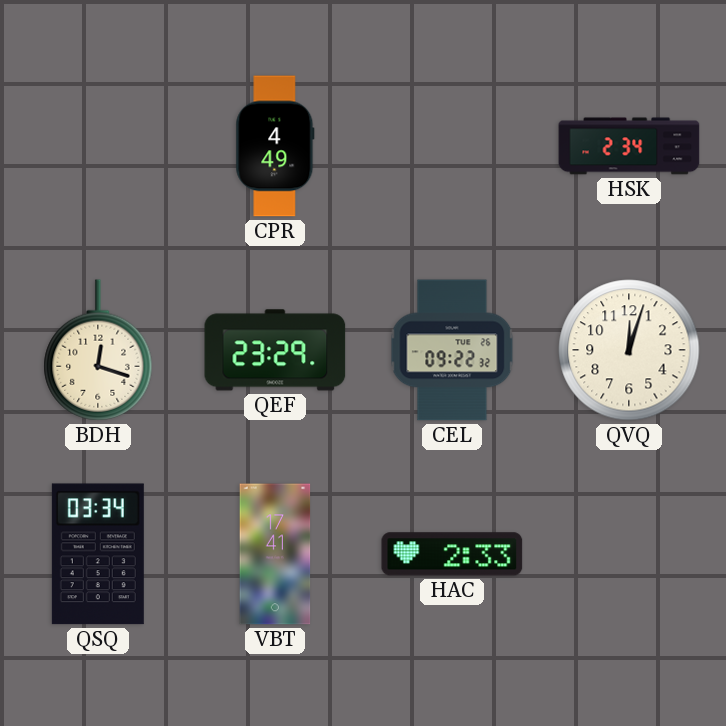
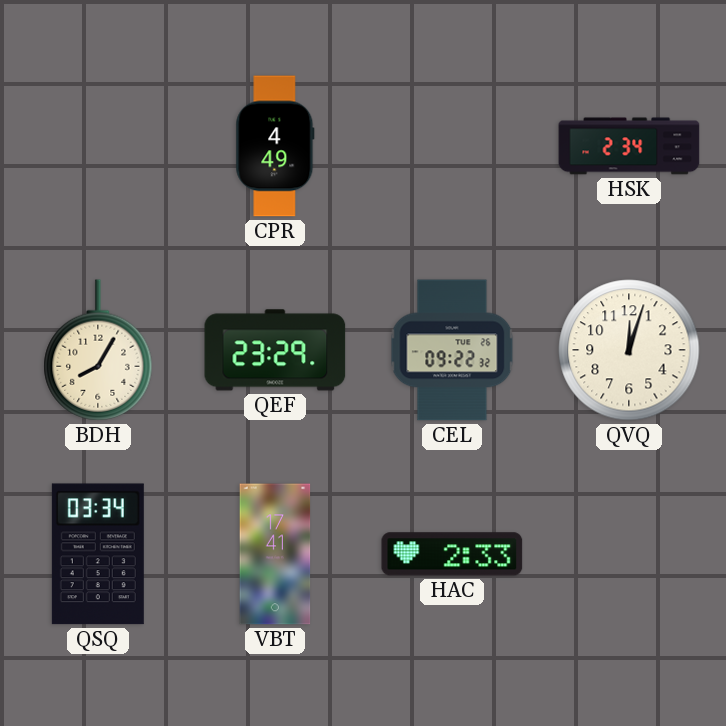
BDH: 12:18 -> 8:05 (98, 350)
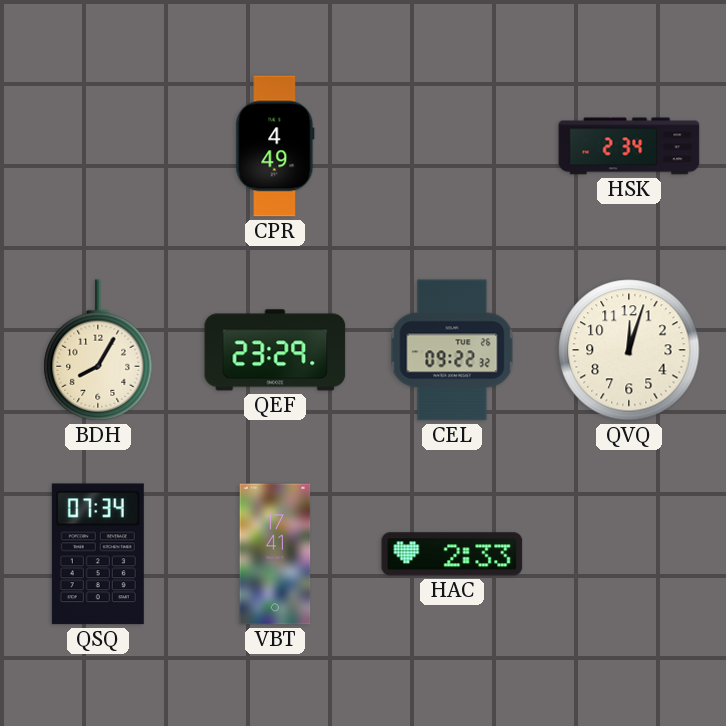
QSQ: 03:34 -> 07:34 (98, 554)
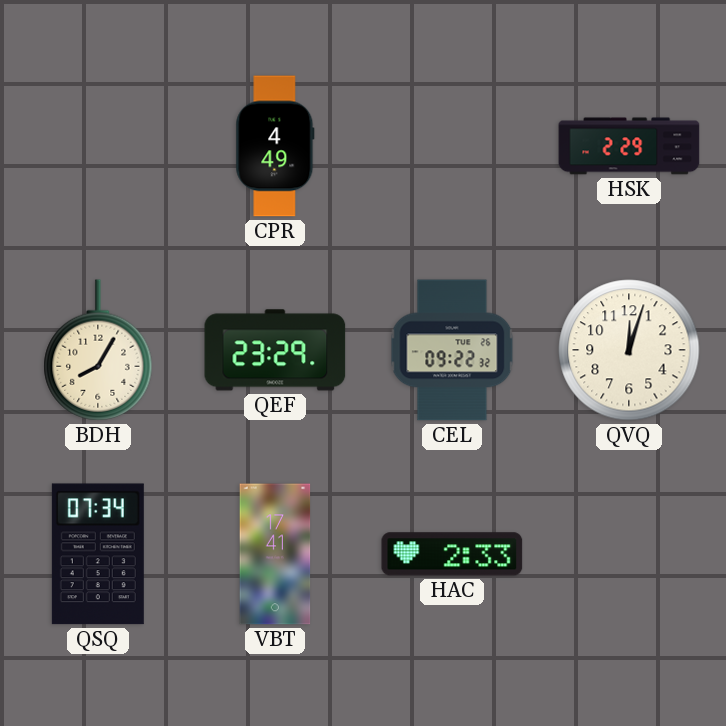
HSK: 2:34 -> 2:29 (629, 146)
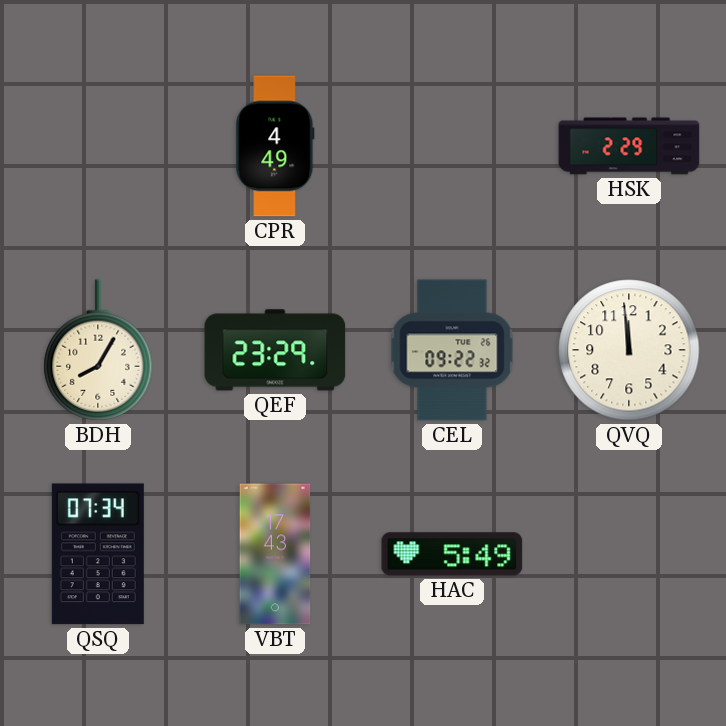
QVQ: 12:03 -> 11:59 (629, 350)
VBT: 17:41 -> 17:43 (275, 554)
HAC: 2:33 -> 5:49 (452, 554)
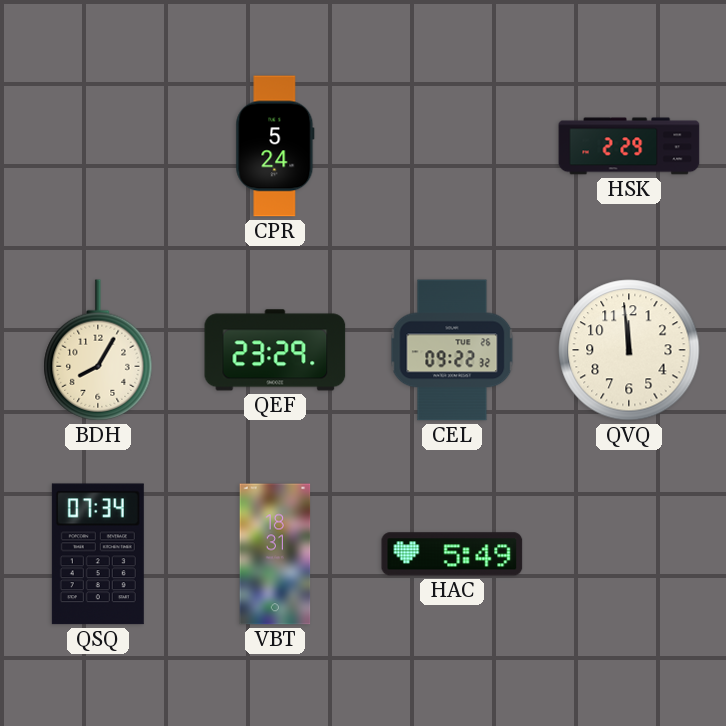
CPR: 4:49 -> 5:24 (275, 146)
VBT: 17:43 -> 18:31 (275, 554)
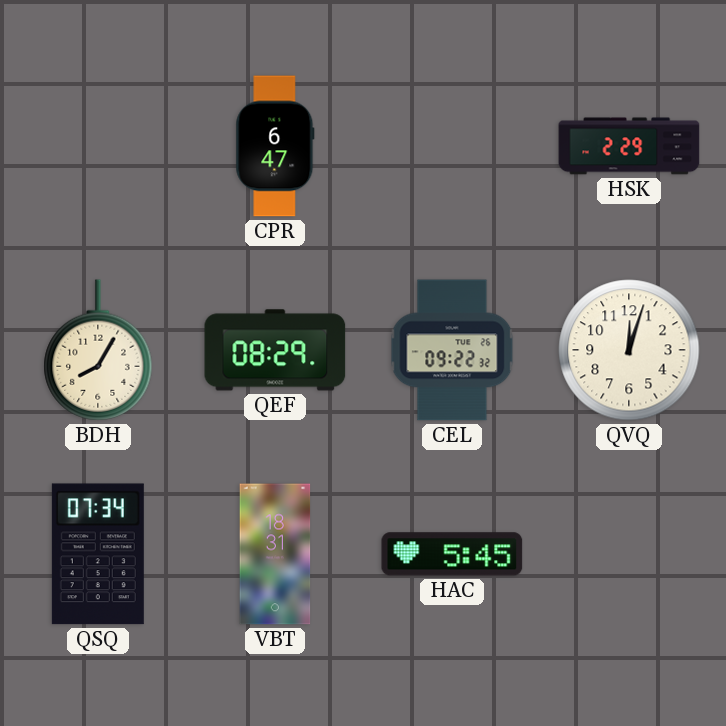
CPR: 5:24 -> 6:47 (275, 146)
QEF: 23:29 -> 08:29 (275, 350)
QVQ: 11:59 -> 12:03 (629, 350)
HAC: 5:49 -> 5:45 (452, 554)
